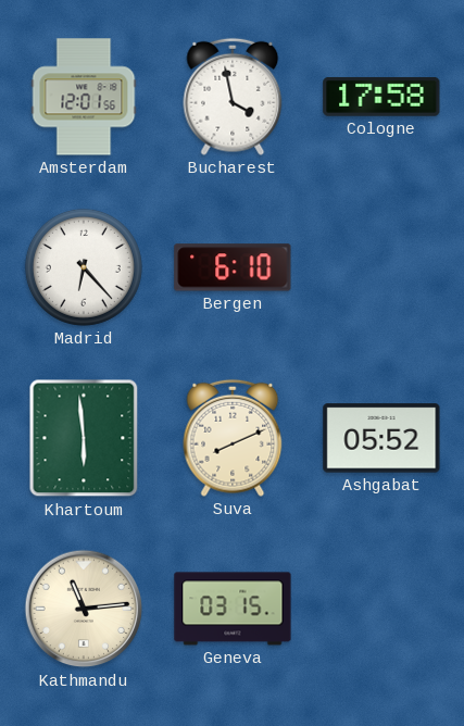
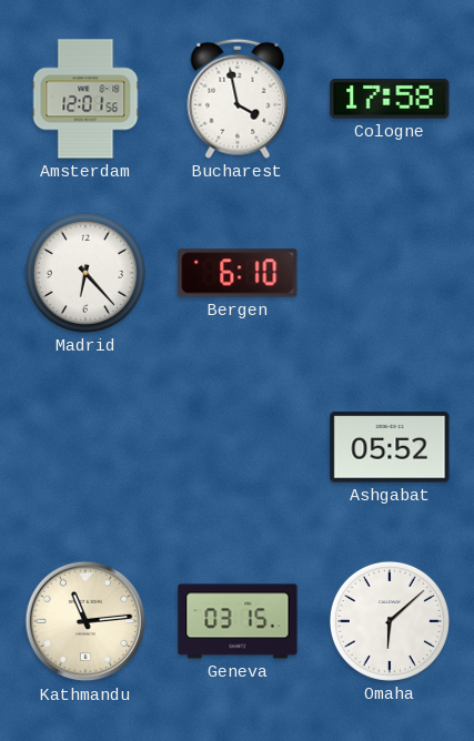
Khartoum: 5:59 -> none (84, 438)
Suva: 8:11 -> none (233, 438)
Omaha: none -> 6:08 (390, 621)
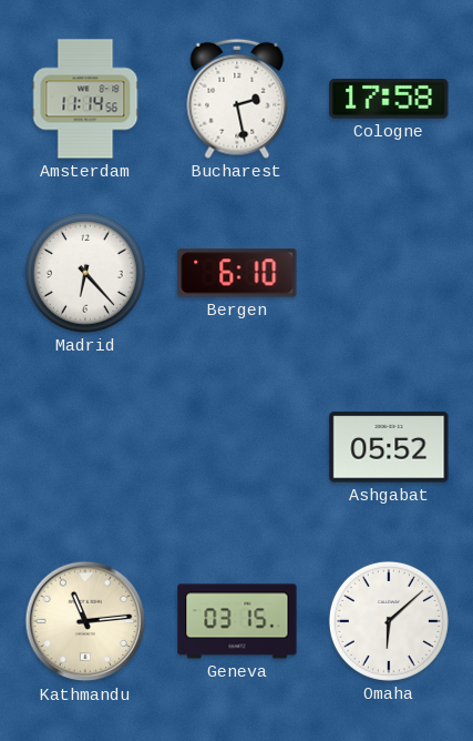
Amsterdam: 12:01 -> 11:14 (85, 99)
Bucharest: 3:58 -> 2:28 (237, 99)
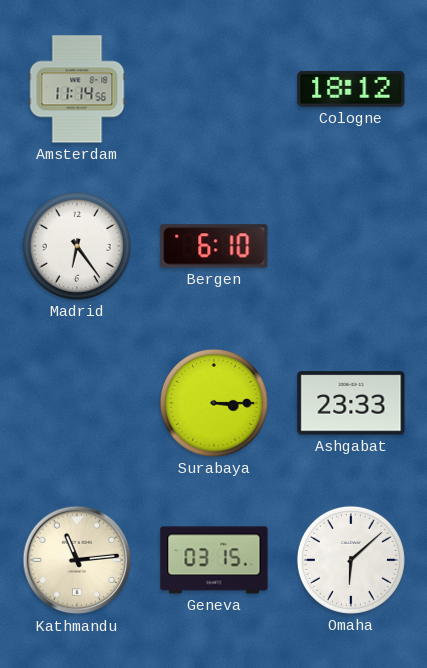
Bucharest: 2:28 -> none (237, 99)
Cologne: 17:58 -> 18:12 (351, 89)
Madrid: 6:23 -> 6:24 (77, 246)
Surabaya: none -> 3:15 (214, 403)
Ashgabat: 05:52 -> 23:33 (351, 403)
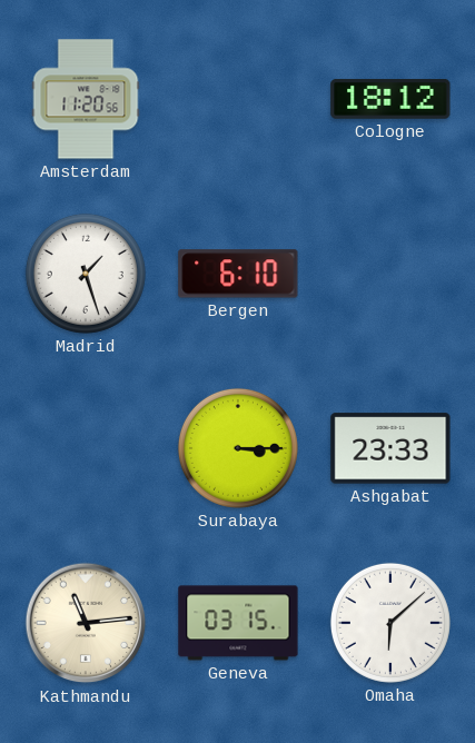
Amsterdam: 11:14 -> 11:20 (86, 99)
Madrid: 6:24 -> 1:27 (86, 274)
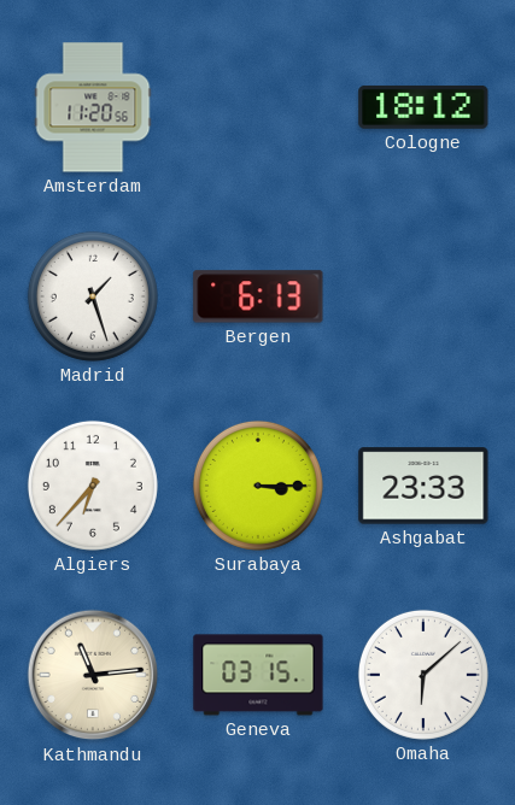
Bergen: 6:10 -> 6:13 (258, 296)
Algiers: none -> 6:37 (93, 486)
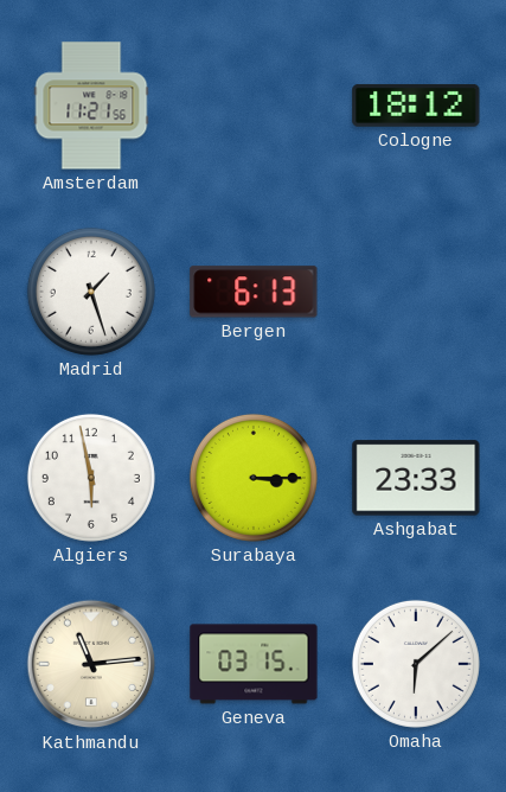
Amsterdam: 11:20 -> 11:21 (91, 106)
Algiers: 6:37 -> 5:58 (91, 478)
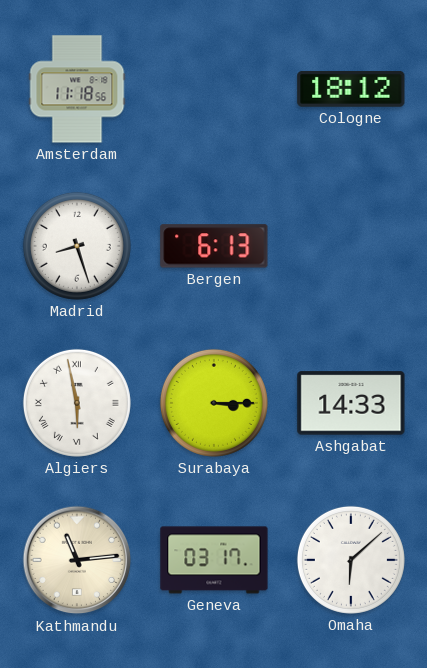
Amsterdam: 11:21 -> 11:18 (77, 89)
Madrid: 1:27 -> 8:27 (77, 246)
Algiers numerals: Arabic -> Roman (77, 403)
Ashgabat: 23:33 -> 14:33 (351, 403)
Geneva: 03:15 -> 03:17 (214, 560)
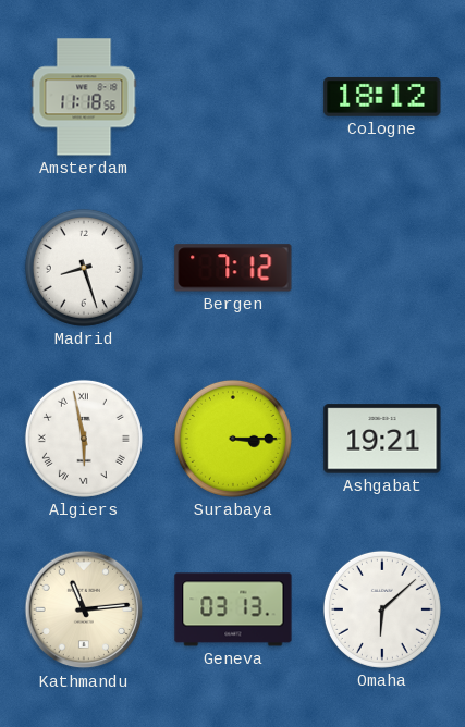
Bergen: 6:13 -> 7:12 (233, 268)
Ashgabat: 14:33 -> 19:21 (382, 439)
Geneva: 03:17 -> 03:13 (233, 609)
